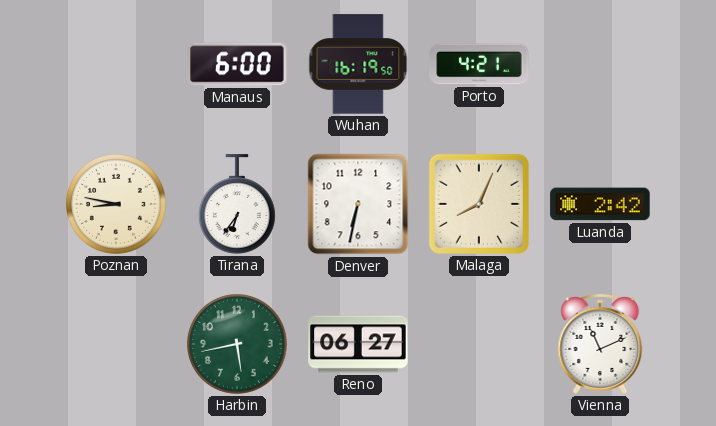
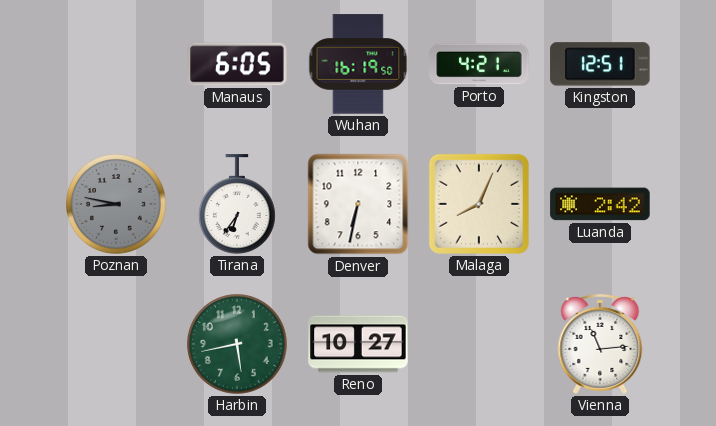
Manaus: 6:00 -> 6:05 (237, 64)
Kingston: none -> 12:51 (600, 64)
Poznan dial: cream -> grey (117, 205)
Reno: 06:27 -> 10:27 (358, 344)
Vienna: 11:11 -> 11:14 (600, 344)
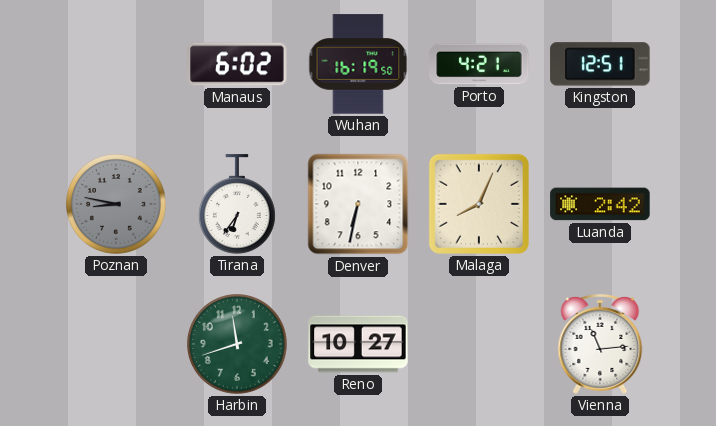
Manaus: 6:05 -> 6:02 (237, 64)
Harbin: 5:43 -> 11:42 (238, 345)
